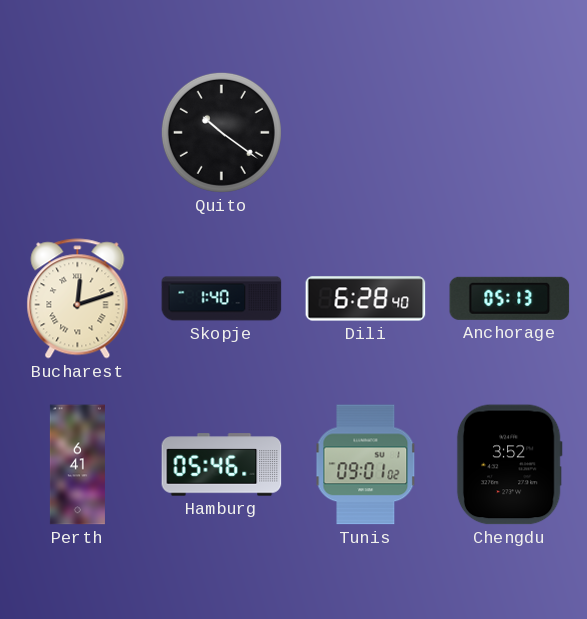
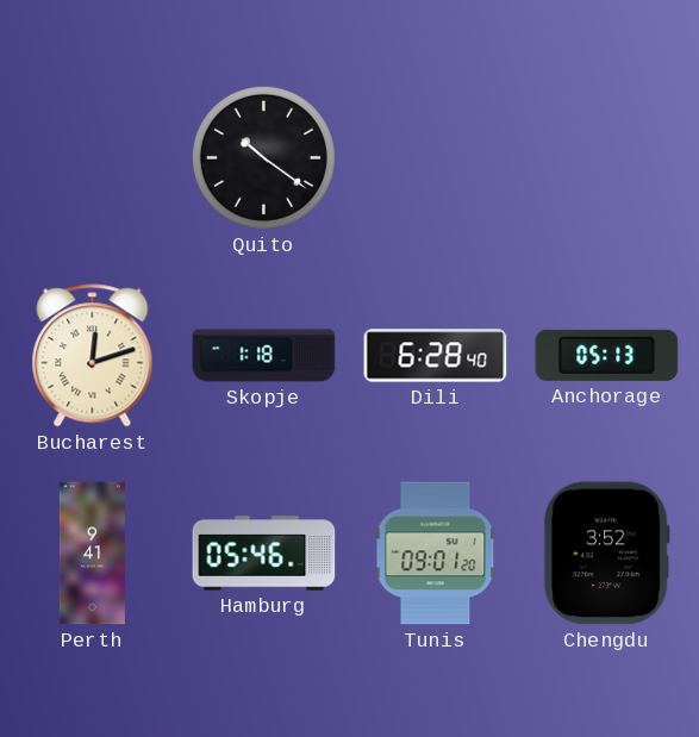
Skopje: 1:40 -> 1:18 (264, 356)
Perth: 6:41 -> 9:41 (92, 554)
Tunis: 09:01:02 -> 09:01:20 (436, 554)
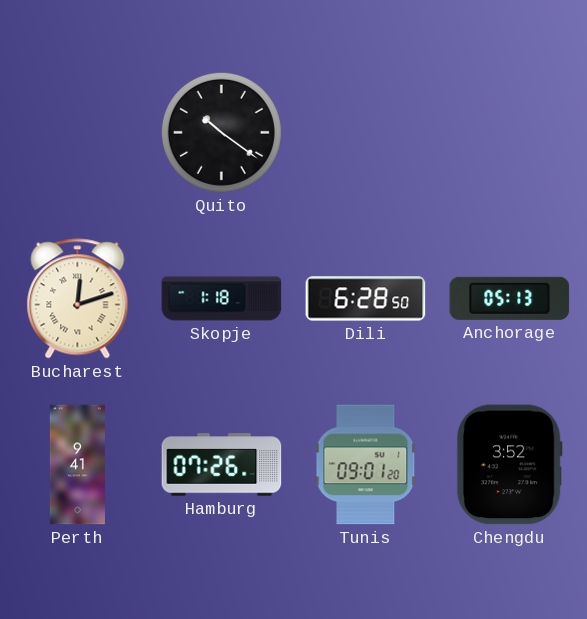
Dili: 6:28:40 -> 6:28:50 (366, 299)
Hamburg: 05:46 -> 07:26 (222, 465)
